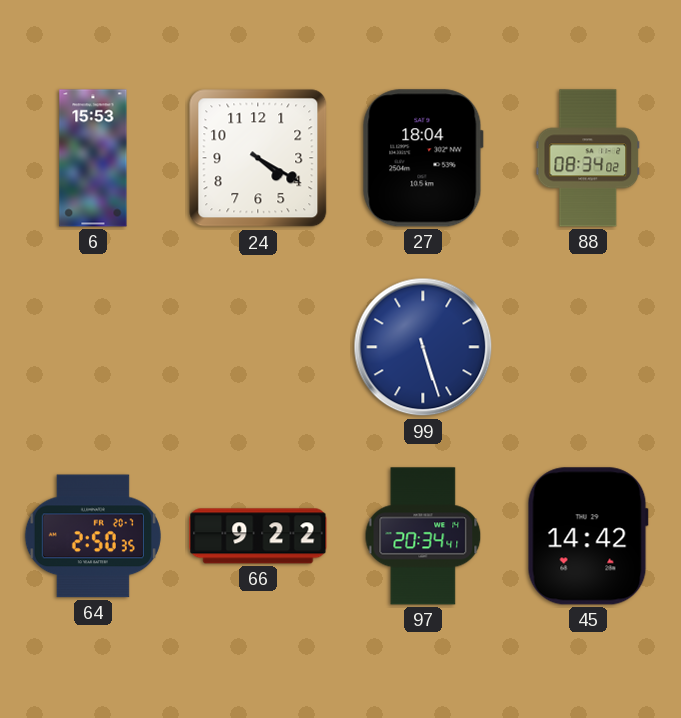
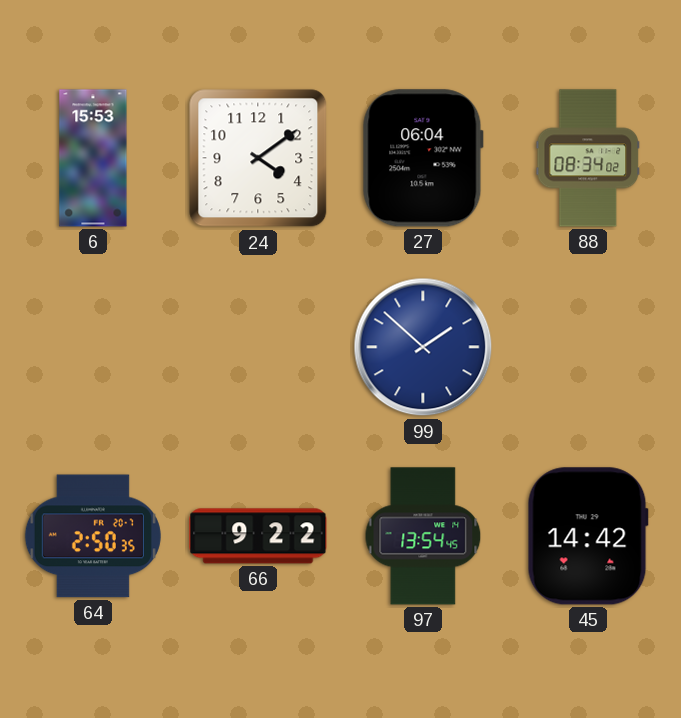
24: 4:20 -> 4:09 (258, 158)
27: 18:04 -> 06:04 (423, 158)
99: 5:27 -> 1:52 (423, 347)
97: 20:34 -> 13:54 (423, 536)
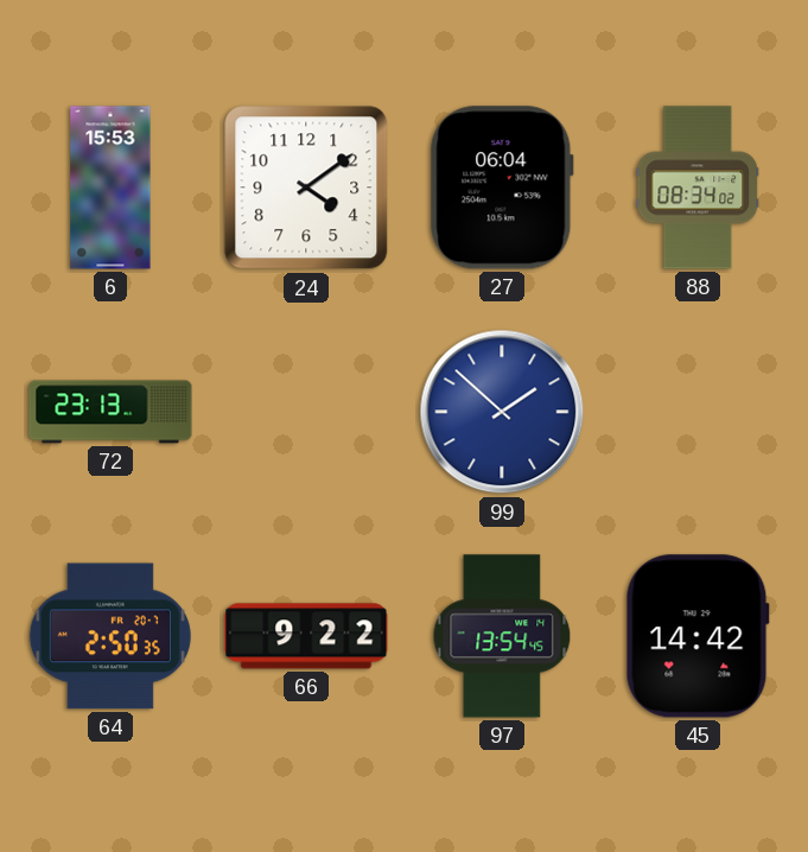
72: none -> 23:13 (110, 412)
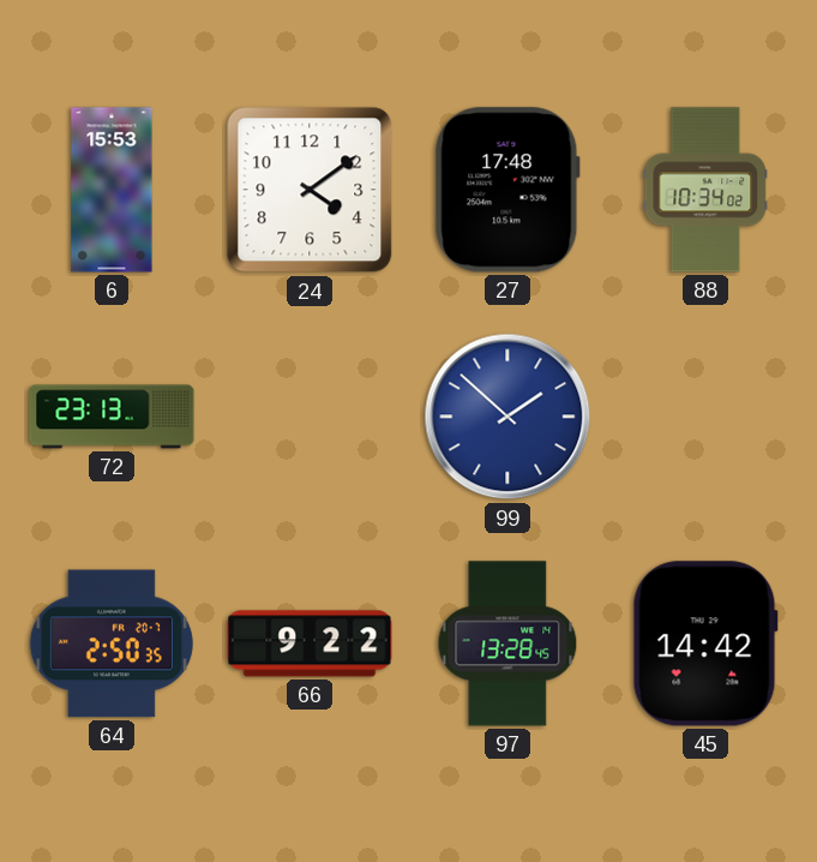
27: 06:04 -> 17:48 (507, 190)
88: 08:34 -> 10:34 (704, 190)
97: 13:54 -> 13:28 (507, 643)
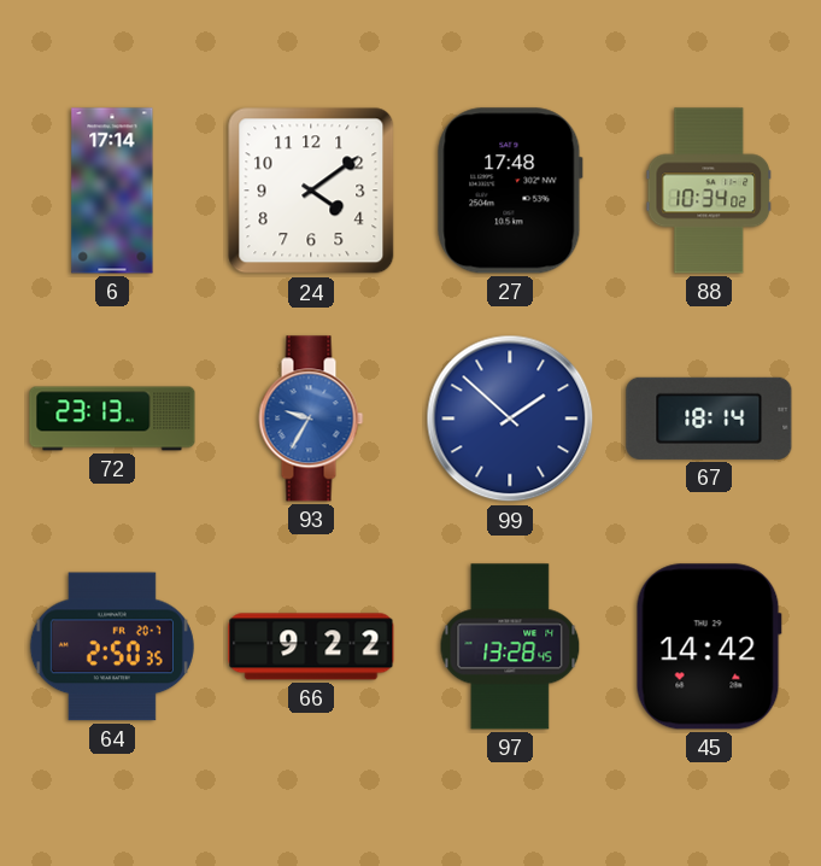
6: 15:53 -> 17:14 (112, 191)
93: none -> 9:35 (311, 419)
67: none -> 18:14 (709, 419)
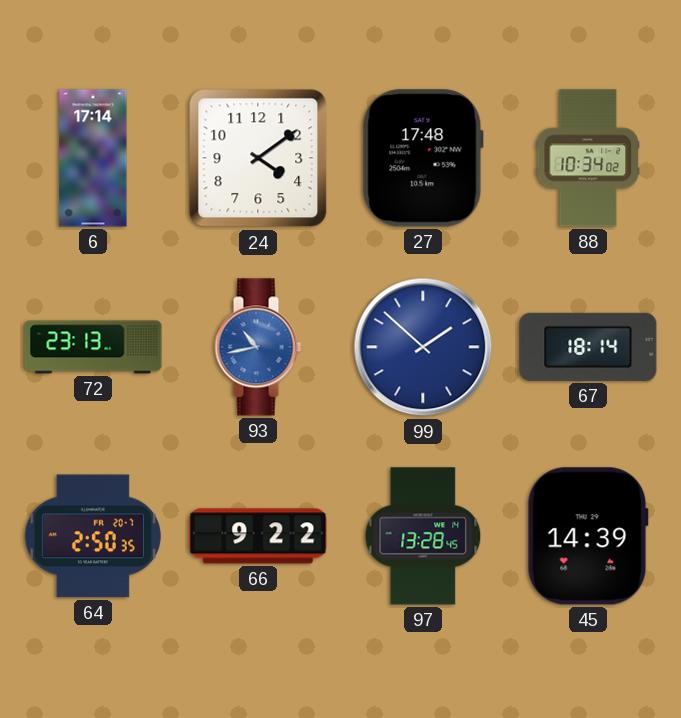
93: 9:35 -> 10:43 (258, 347)
45: 14:42 -> 14:39 (588, 536)
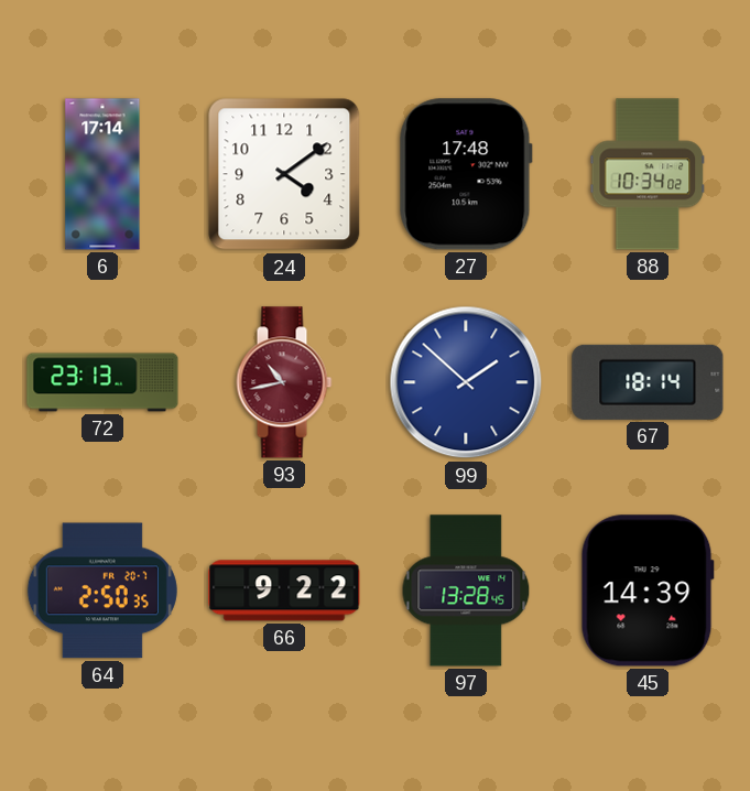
93 dial: blue -> burgundy (284, 382)
